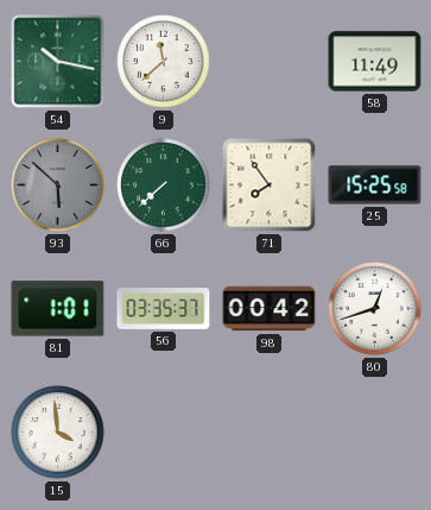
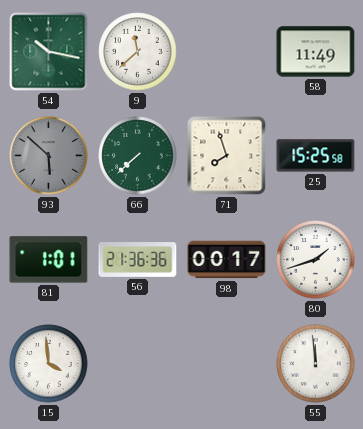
71: 7:54 -> 7:57 (227, 156)
56: 03:35 -> 21:36 (138, 260)
98: 00:42 -> 00:17 (227, 260)
80: 12:42 -> 1:42 (316, 260)
55: none -> 11:59 (316, 364)
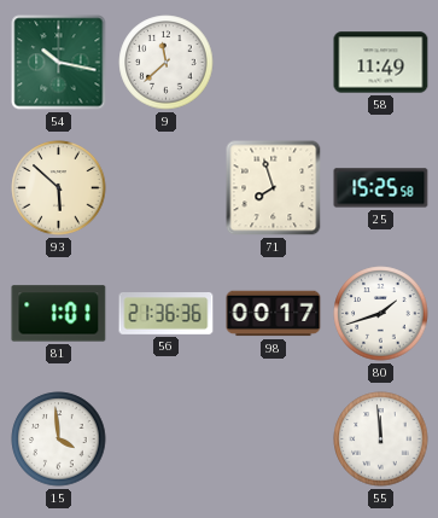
93 dial: grey -> cream (59, 188)
66: 7:38 -> none (138, 156)
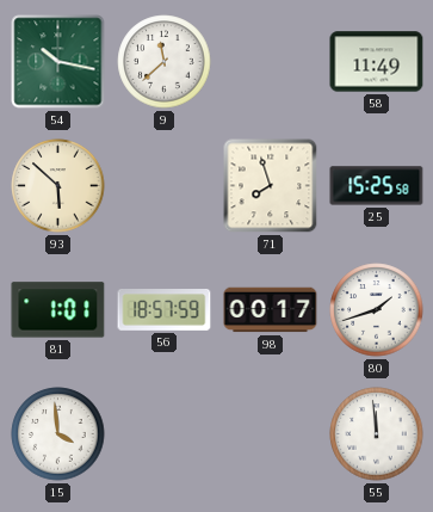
56: 21:36 -> 18:57 (165, 310)
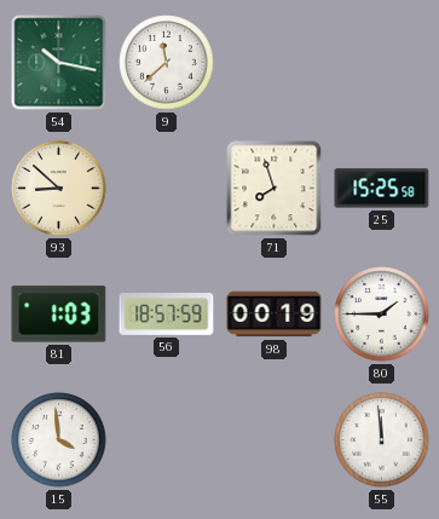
58: 11:49 -> none (377, 62)
93: 5:52 -> 8:52 (59, 189)
81: 1:01 -> 1:03 (59, 315)
98: 00:17 -> 00:19 (275, 315)
80: 1:42 -> 1:45 (382, 315)
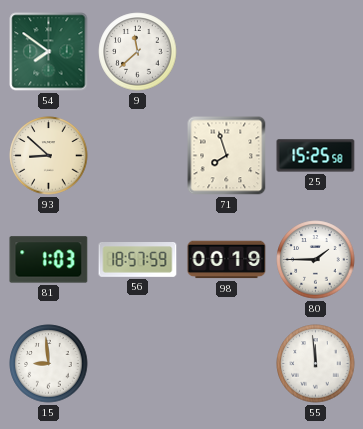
54: 10:17 -> 7:51 (49, 52)
15: 3:59 -> 8:59 (49, 364)
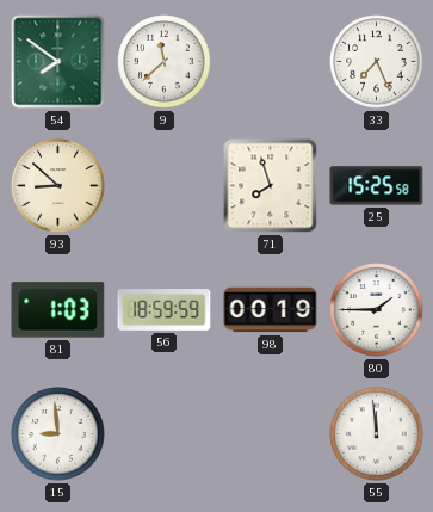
33: none -> 7:26 (377, 62)
56: 18:57 -> 18:59 (165, 310)
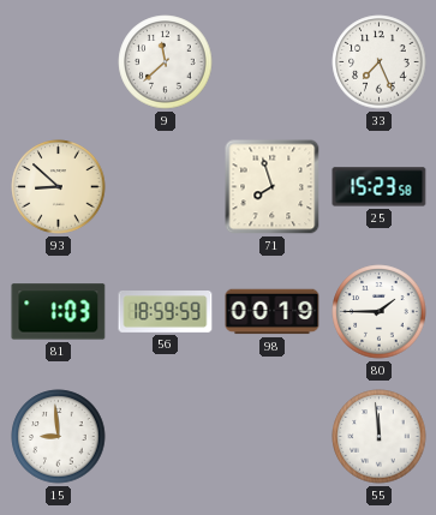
54: 7:51 -> none (58, 62)
25: 15:25 -> 15:23 (380, 187)
